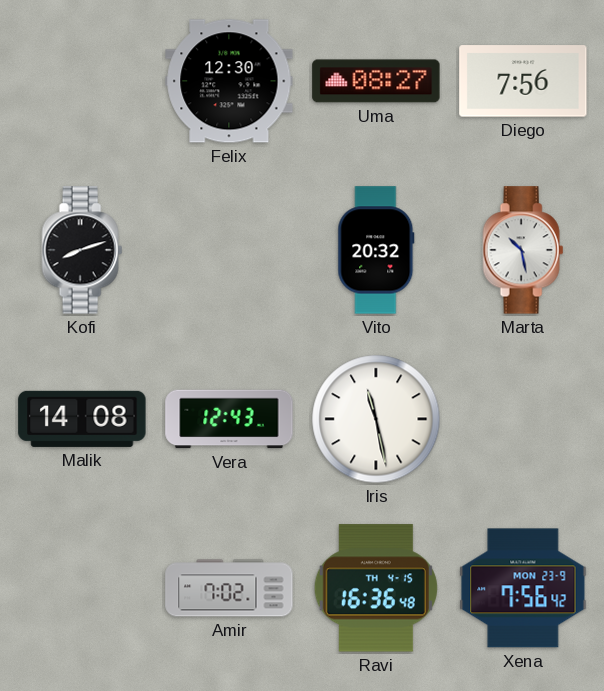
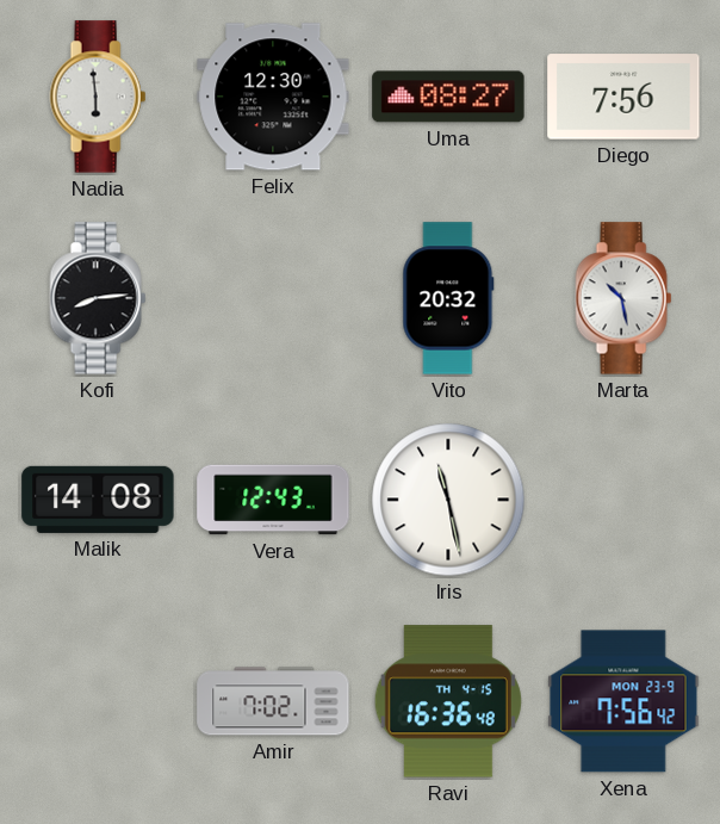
Nadia: none -> 5:59 (98, 97)
Kofi: 8:12 -> 8:14 (98, 298)
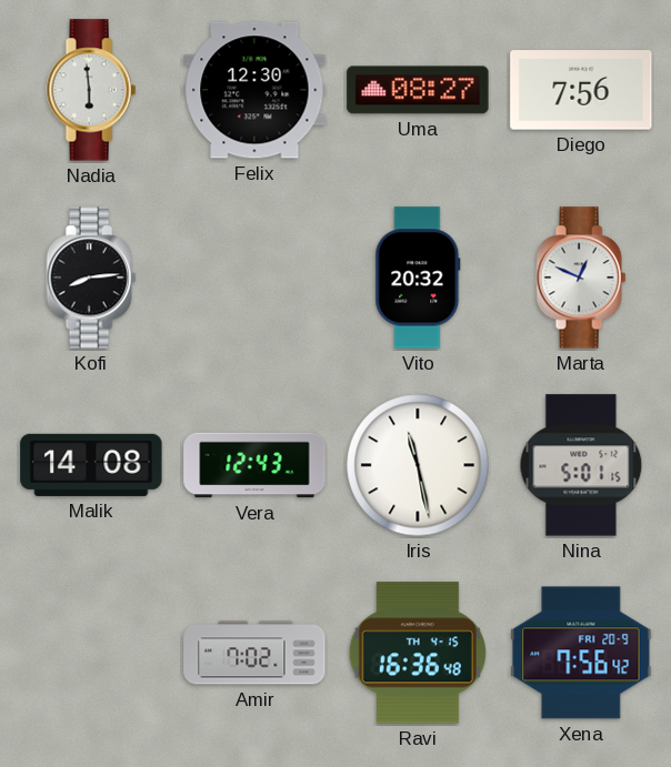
Marta: 10:28 -> 12:49 (581, 277)
Nina: none -> 5:01 (581, 465)
Xena date: MON 23-9 -> FRI 20-9 (581, 653)
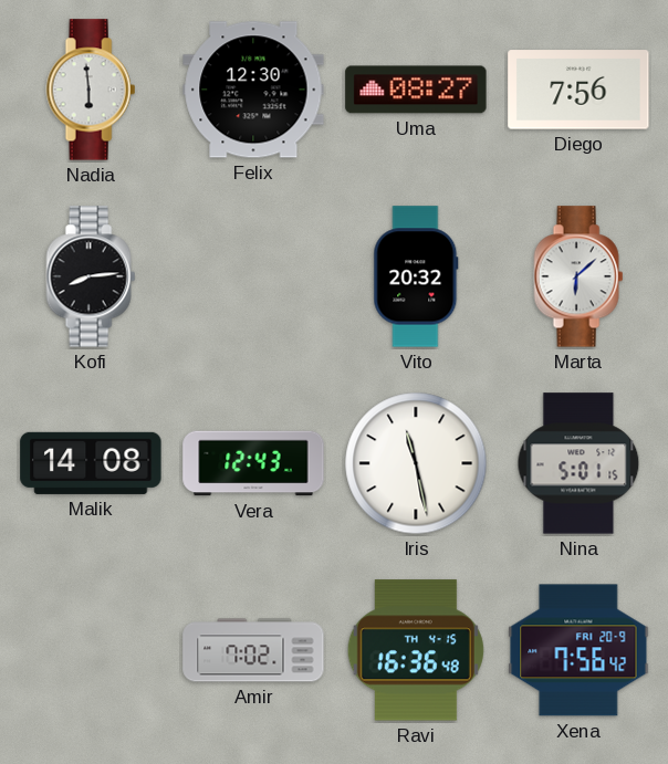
Marta: 12:49 -> 6:08 (578, 276)
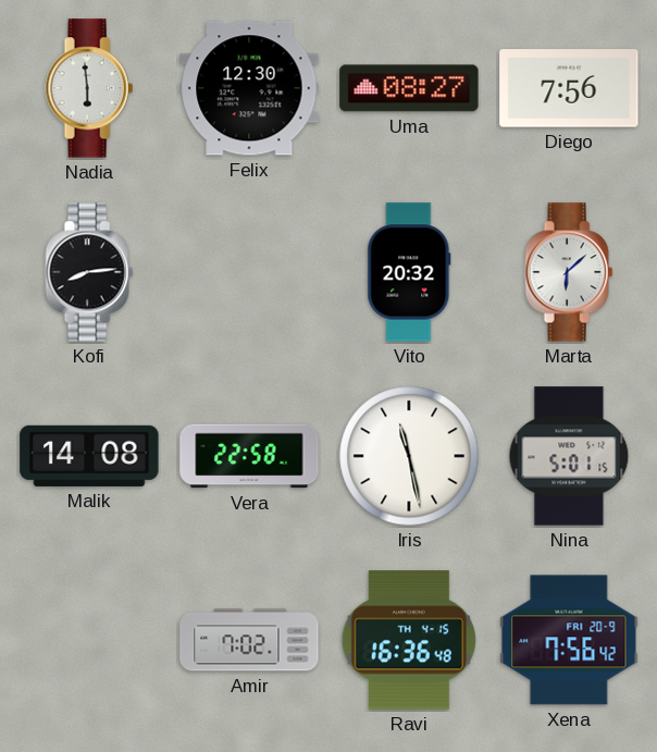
Vera: 12:43 -> 22:58 (249, 456)
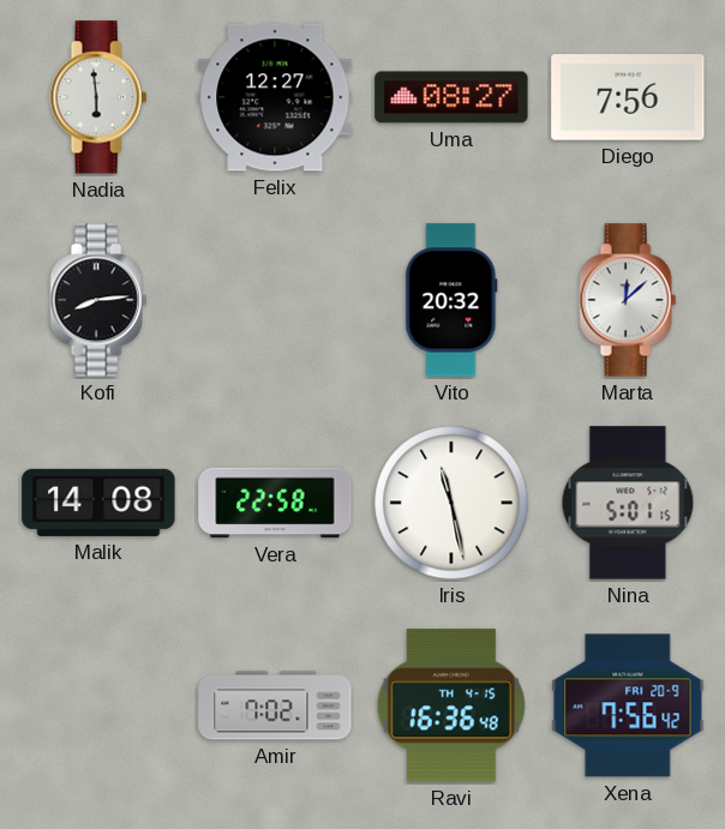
Felix: 12:30 -> 12:27 (275, 97)
Marta: 6:08 -> 12:08 (628, 300)
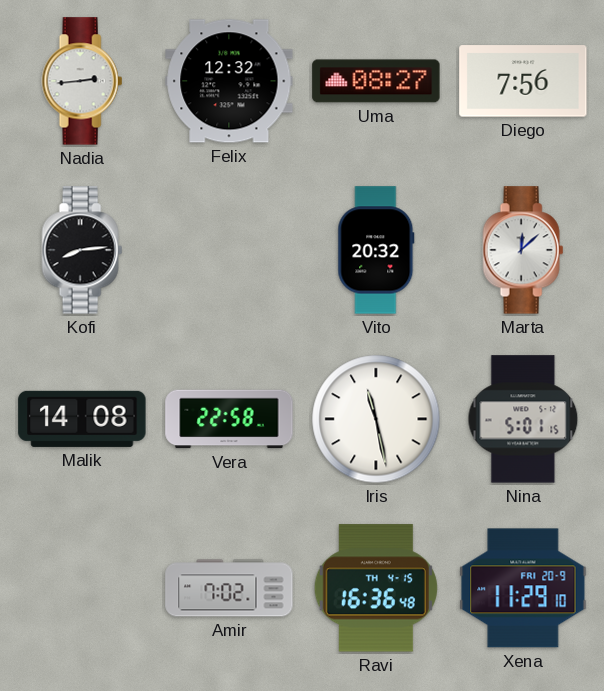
Nadia: 5:59 -> 2:44 (82, 81)
Felix: 12:27 -> 12:32 (229, 81)
Xena: 7:56 -> 11:29 (523, 588)
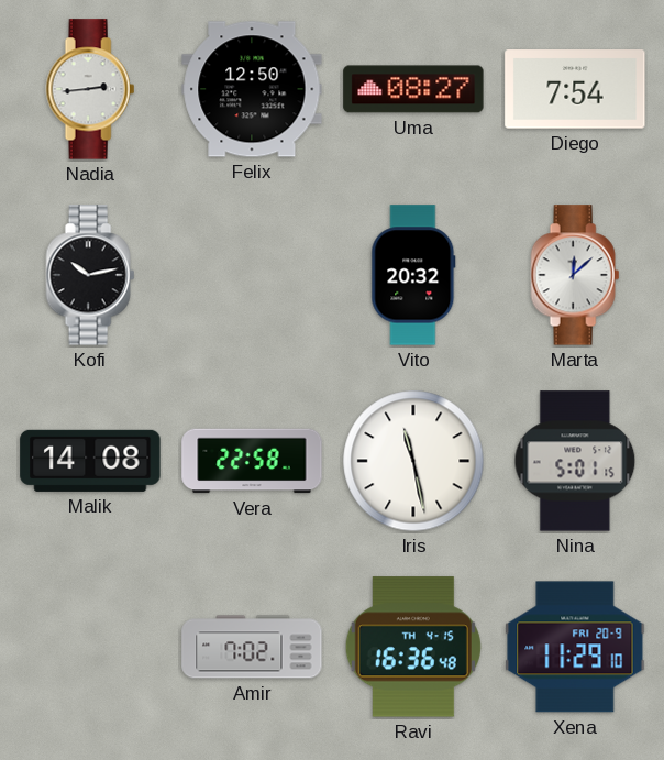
Felix: 12:32 -> 12:50 (252, 89)
Diego: 7:56 -> 7:54 (575, 89)
Kofi: 8:14 -> 10:13 (90, 275)
